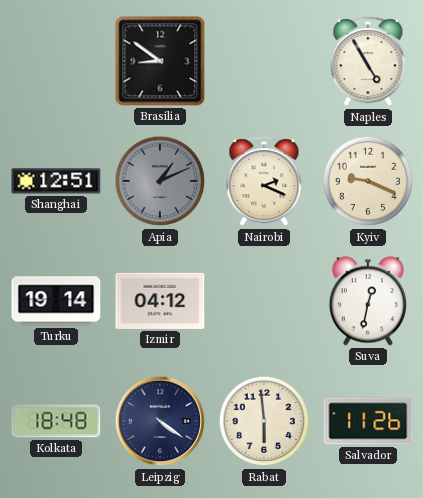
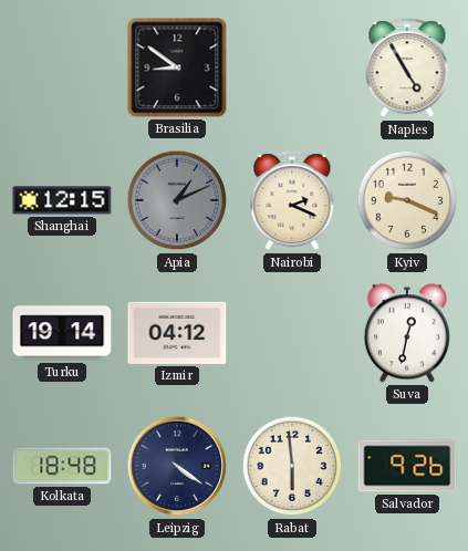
Shanghai: 12:51 -> 12:15 (62, 200)
Salvador: 11:26 -> 9:26 (407, 466)
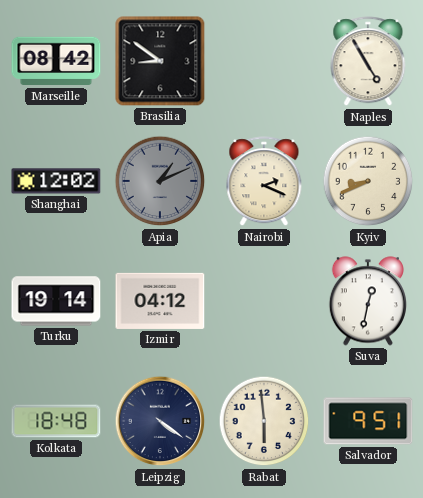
Marseille: none -> 08:42 (56, 61)
Shanghai: 12:15 -> 12:02 (56, 181)
Kyiv: 9:19 -> 8:41 (368, 181)
Salvador: 9:26 -> 9:51 (368, 421)
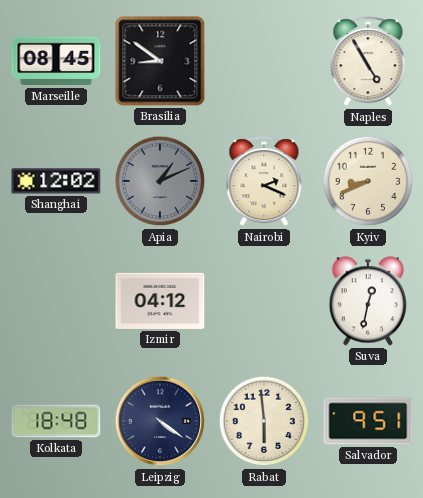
Marseille: 08:42 -> 08:45 (56, 61)
Turku: 19:14 -> none (56, 301)
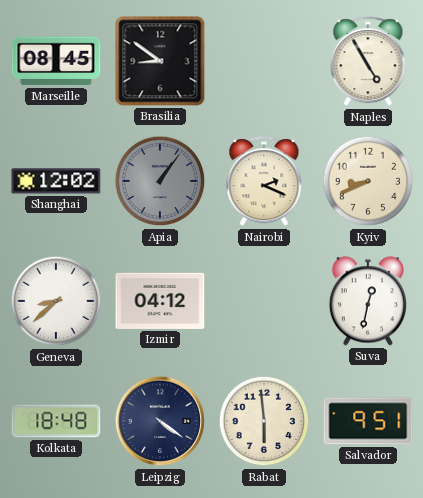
Apia: 1:11 -> 1:06 (160, 181)
Geneva: none -> 8:38 (56, 301)
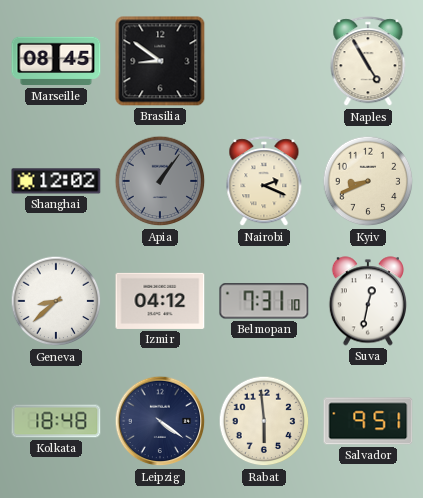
Belmopan: none -> 7:31 (264, 301)
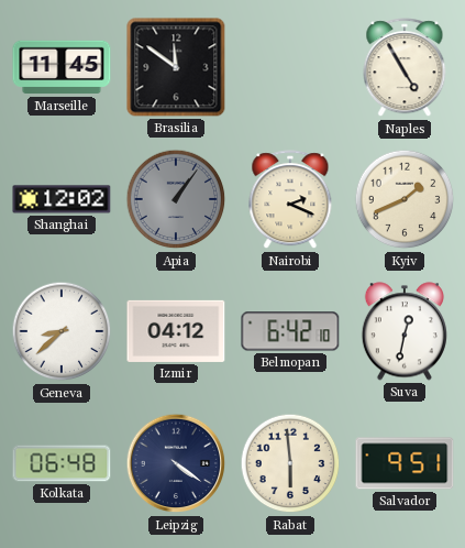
Marseille: 08:45 -> 11:45 (62, 67)
Brasilia: 8:51 -> 11:51 (176, 67)
Kyiv: 8:41 -> 1:41 (405, 199)
Belmopan: 7:31 -> 6:42 (290, 331)
Kolkata: 18:48 -> 06:48 (62, 463)
